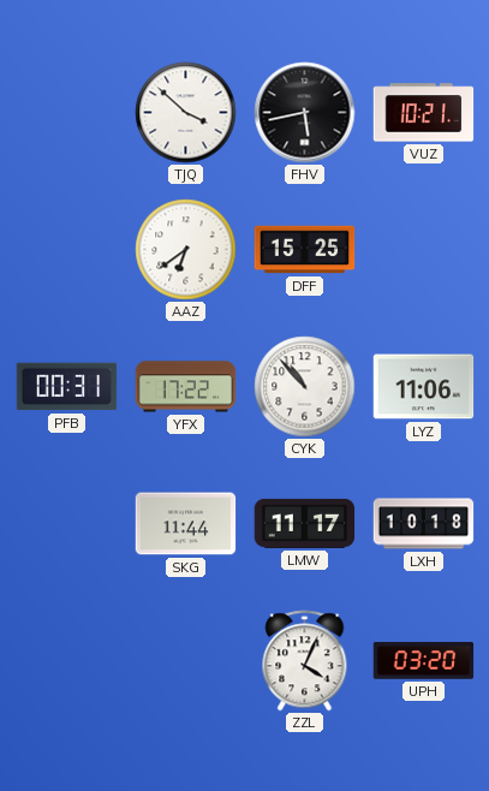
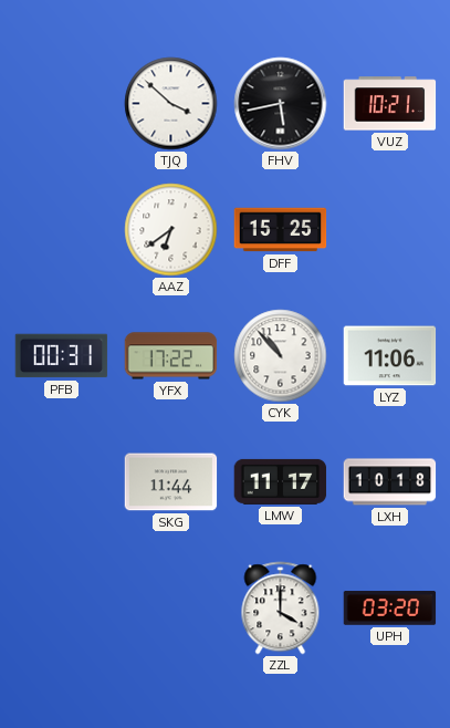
ZZL: 4:04 -> 4:00 (281, 609)
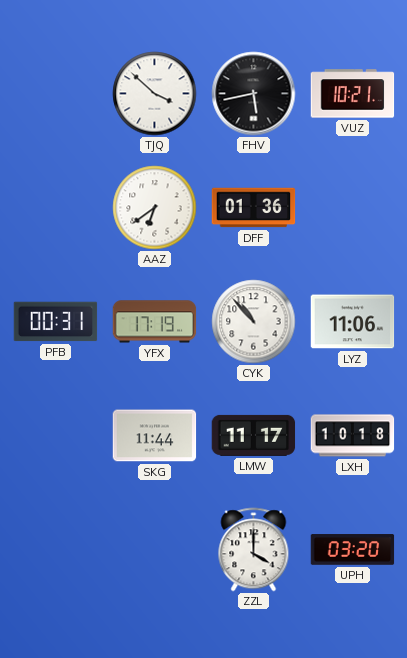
DFF: 15:25 -> 01:36 (254, 208)
YFX: 17:22 -> 17:19 (155, 322)
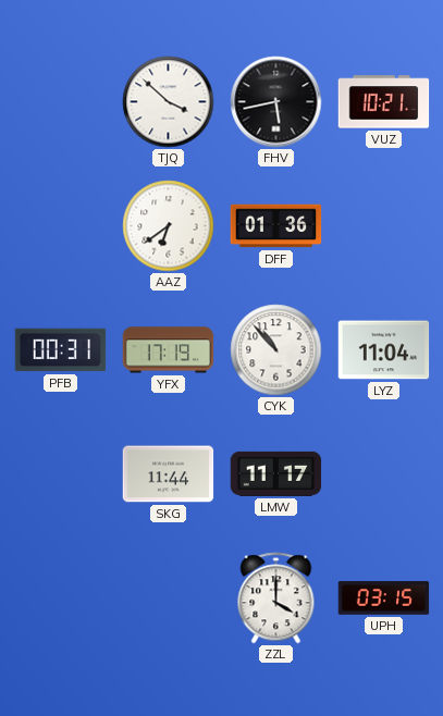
LYZ: 11:06 -> 11:04 (384, 350)
LXH: 10:18 -> none (353, 436)
UPH: 03:20 -> 03:15 (384, 598)
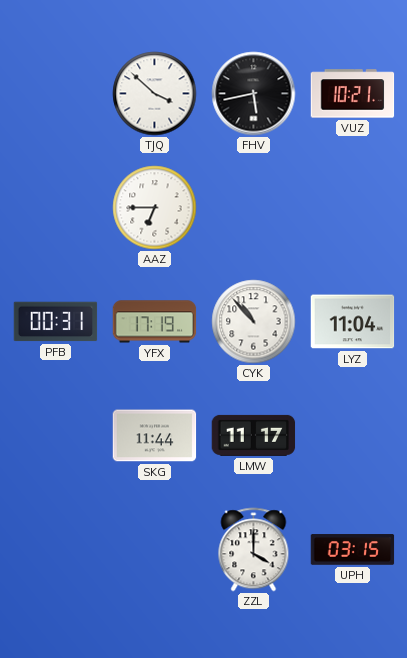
AAZ: 6:39 -> 6:45 (155, 208)
DFF: 01:36 -> none (276, 226)
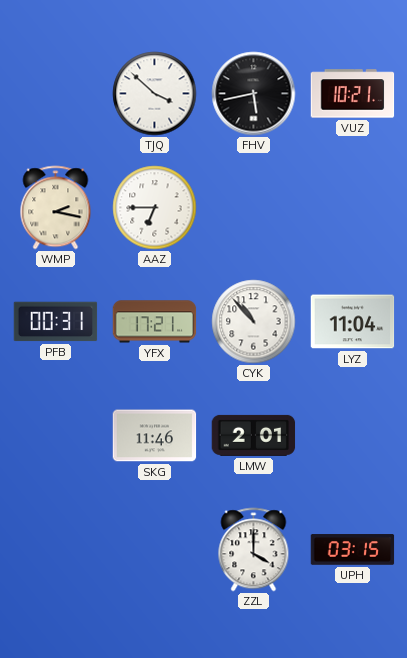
WMP: none -> 2:17 (56, 208)
YFX: 17:19 -> 17:21 (155, 322)
SKG: 11:44 -> 11:46 (155, 436)
LMW: 11:17 -> 2:01 (254, 435)
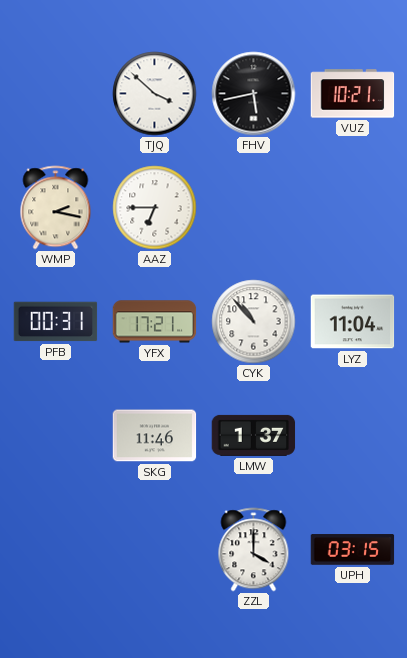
LMW: 2:01 -> 1:37 (254, 435)
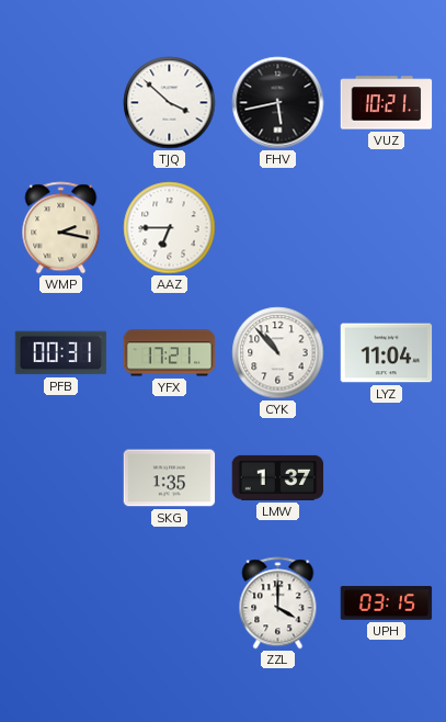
SKG: 11:46 -> 1:35 (170, 478)
